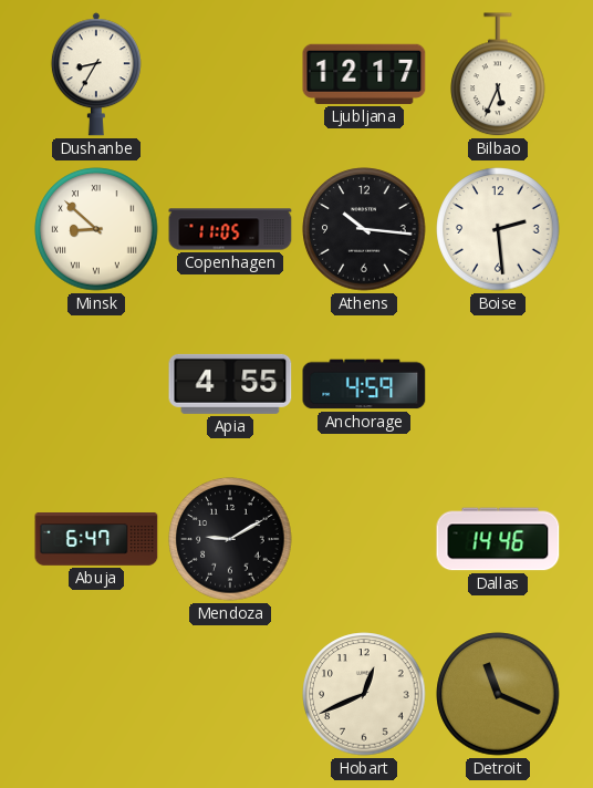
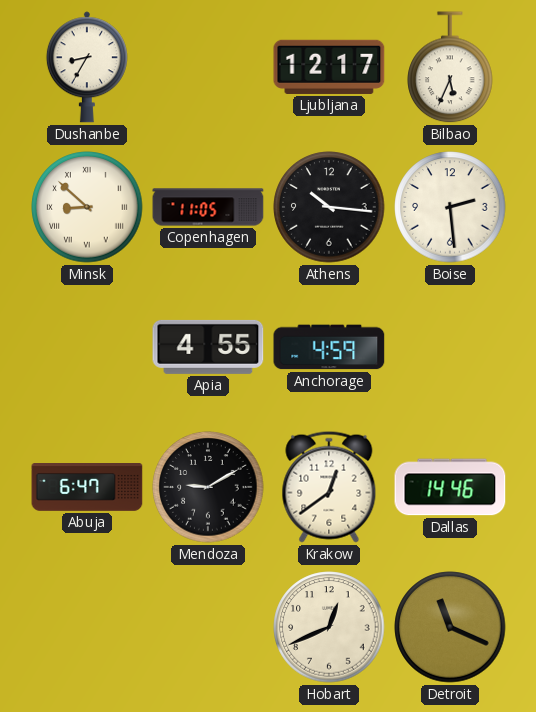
Krakow: none -> 12:39 (329, 487)
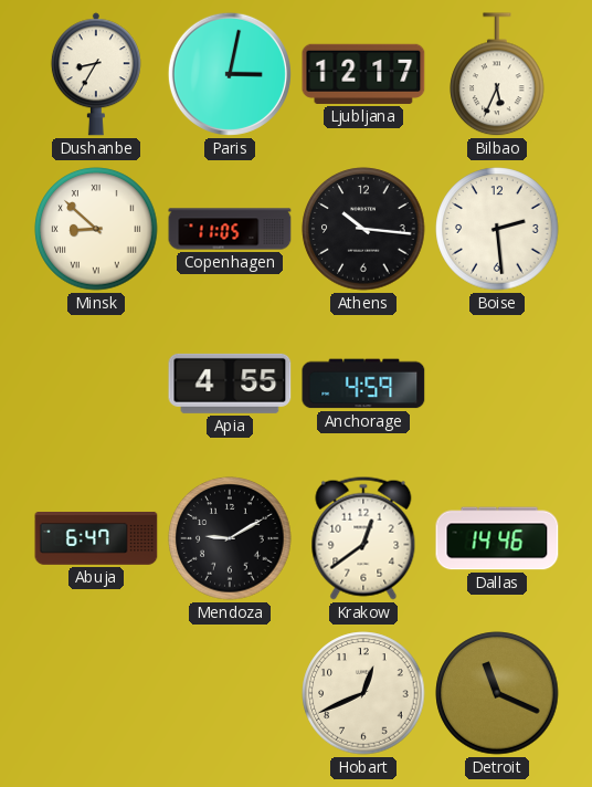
Paris: none -> 3:02 (230, 74)
